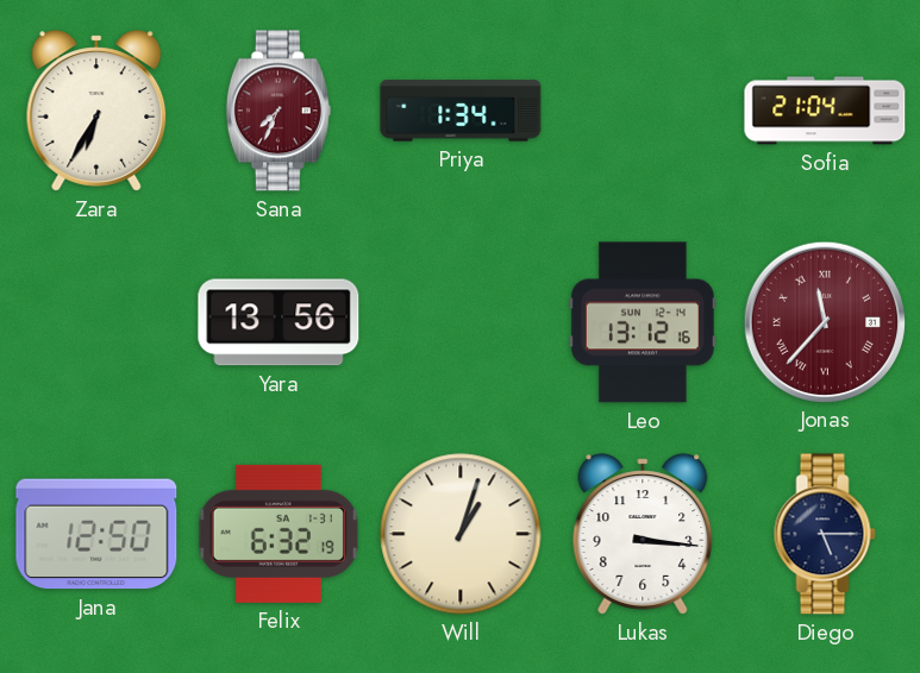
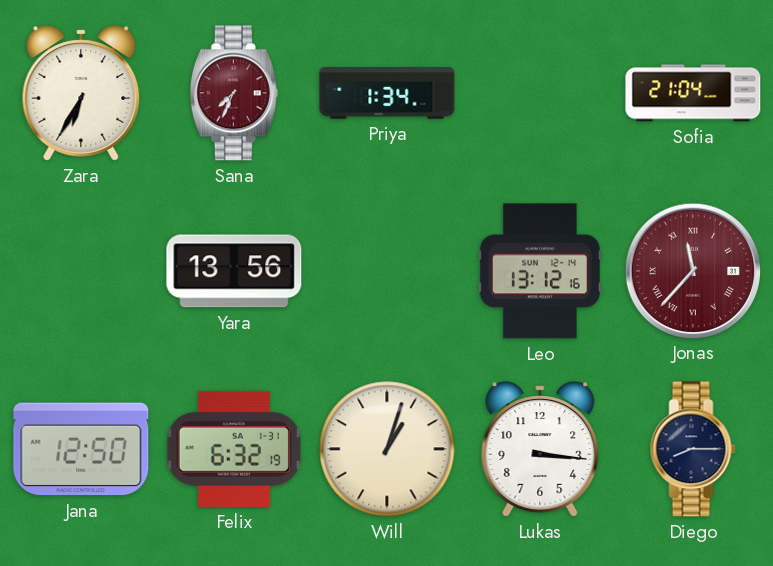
Diego: 5:15 -> 8:15 (693, 449)
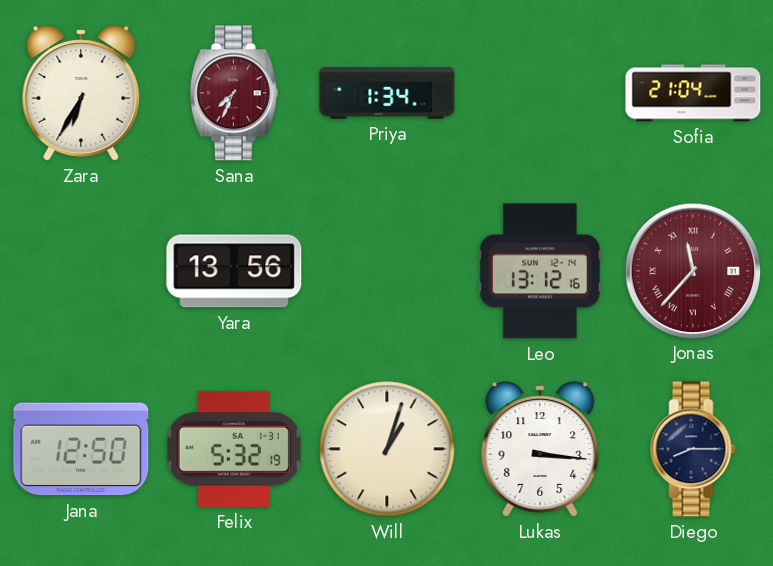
Felix: 6:32 -> 5:32 (234, 449)
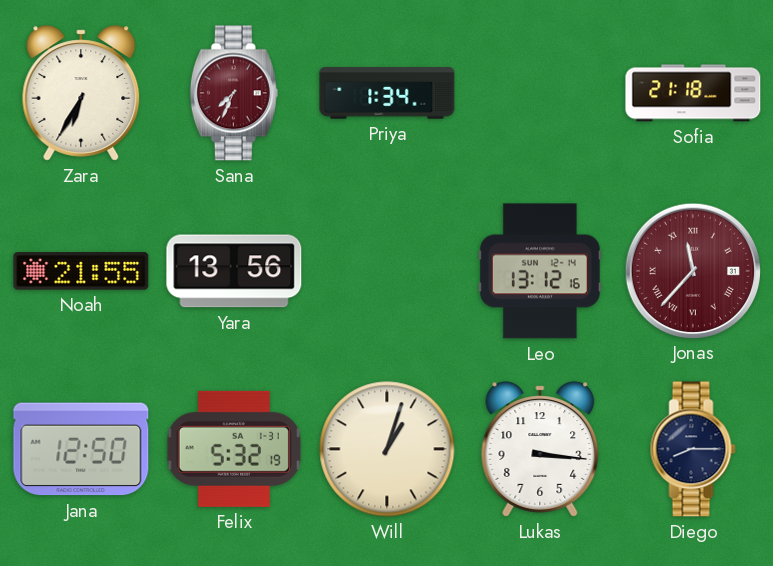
Sofia: 21:04 -> 21:18 (693, 93)
Noah: none -> 21:55 (81, 271)
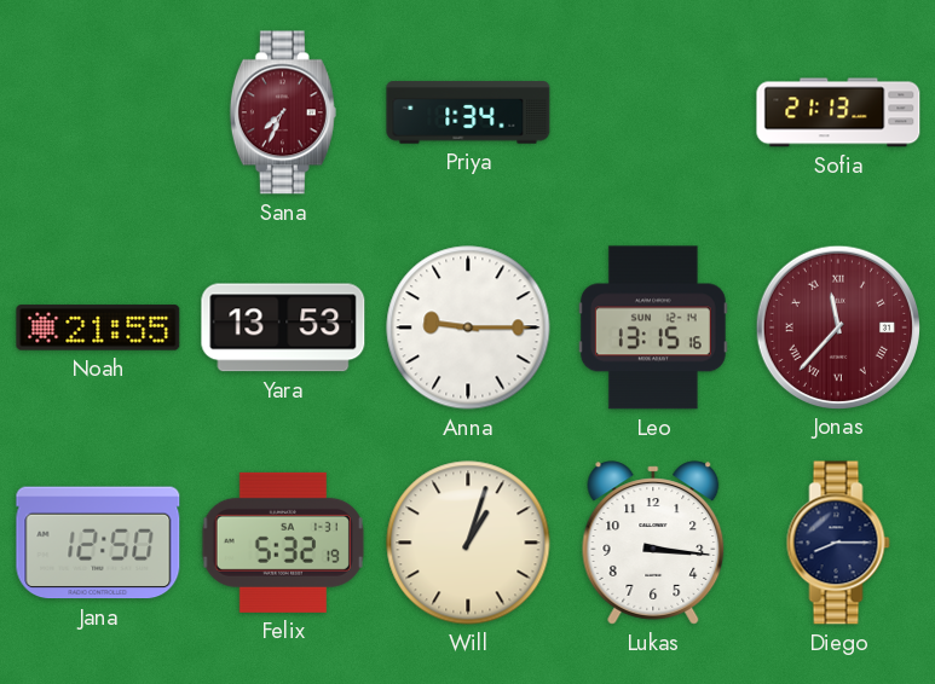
Zara: 6:35 -> none (81, 93)
Sofia: 21:18 -> 21:13 (838, 112)
Yara: 13:56 -> 13:53 (283, 327)
Anna: none -> 9:15 (468, 327)
Leo: 13:12 -> 13:15 (653, 327)
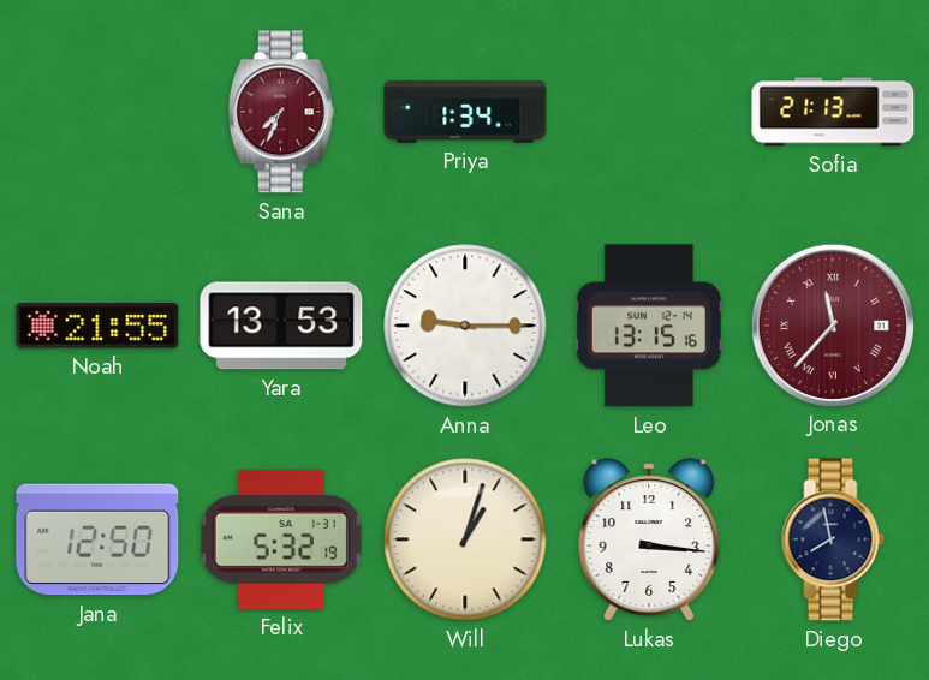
Diego: 8:15 -> 7:58 (833, 539)
